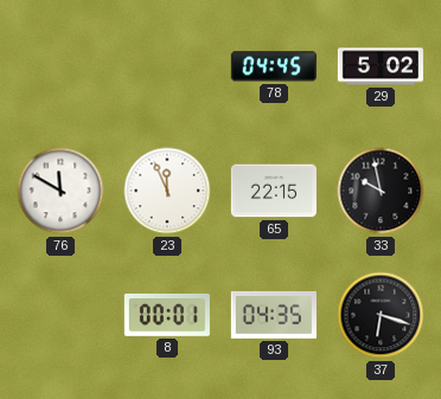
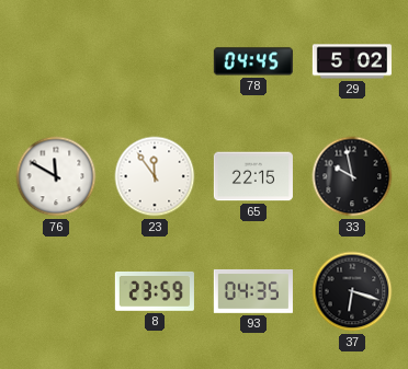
23: 11:56 -> 11:54 (155, 176)
8: 00:01 -> 23:59 (155, 291)
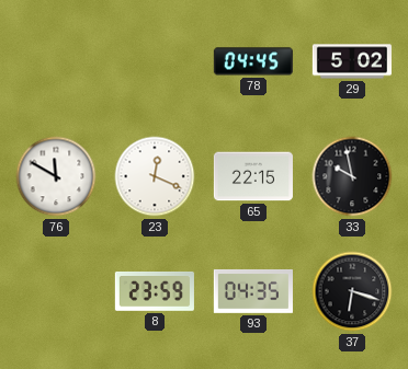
23: 11:54 -> 12:19 (155, 176)
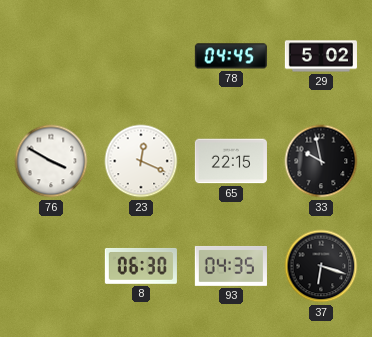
76: 11:50 -> 3:50 (51, 161)
8: 23:59 -> 06:30 (141, 266)
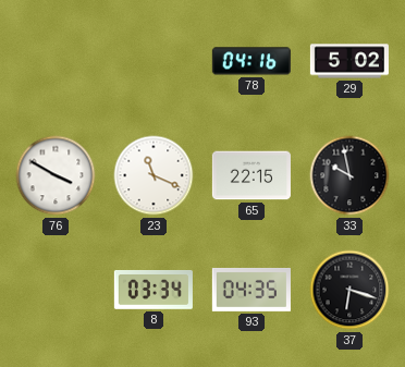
78: 04:45 -> 04:16 (251, 61)
23: 12:19 -> 11:19 (154, 175)
8: 06:30 -> 03:34 (154, 290)
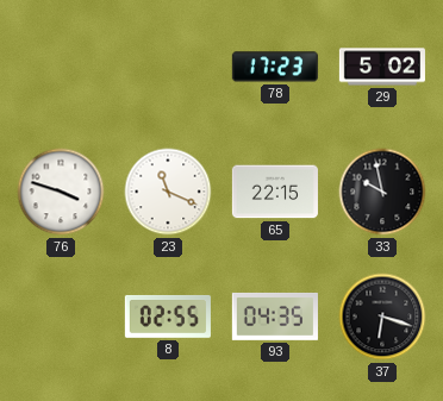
78: 04:16 -> 17:23 (275, 67)
76: 3:50 -> 3:48 (61, 192)
8: 03:34 -> 02:55 (168, 317)
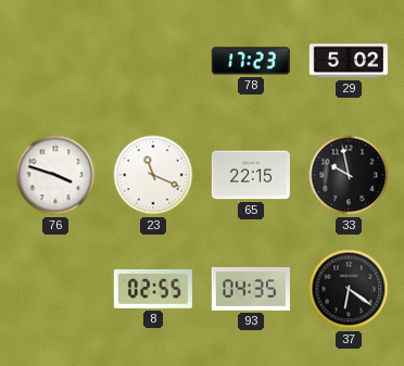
37: 6:18 -> 6:21 (349, 289)
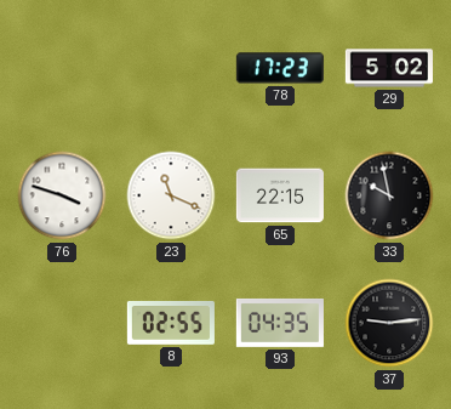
37: 6:21 -> 9:14 (389, 323)
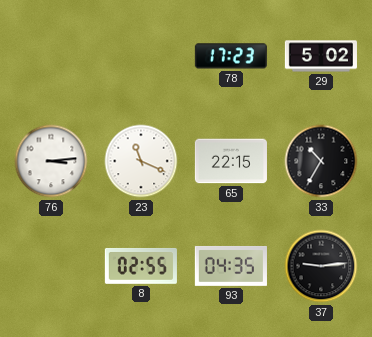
76: 3:48 -> 3:14 (51, 161)
33: 9:58 -> 10:35 (321, 161)
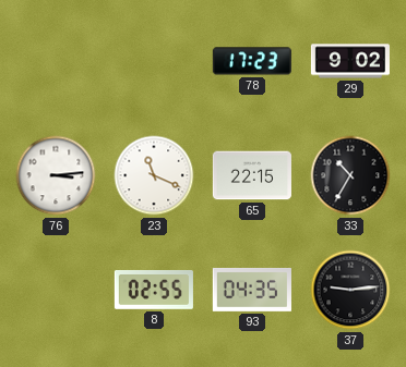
29: 5:02 -> 9:02 (349, 61)
